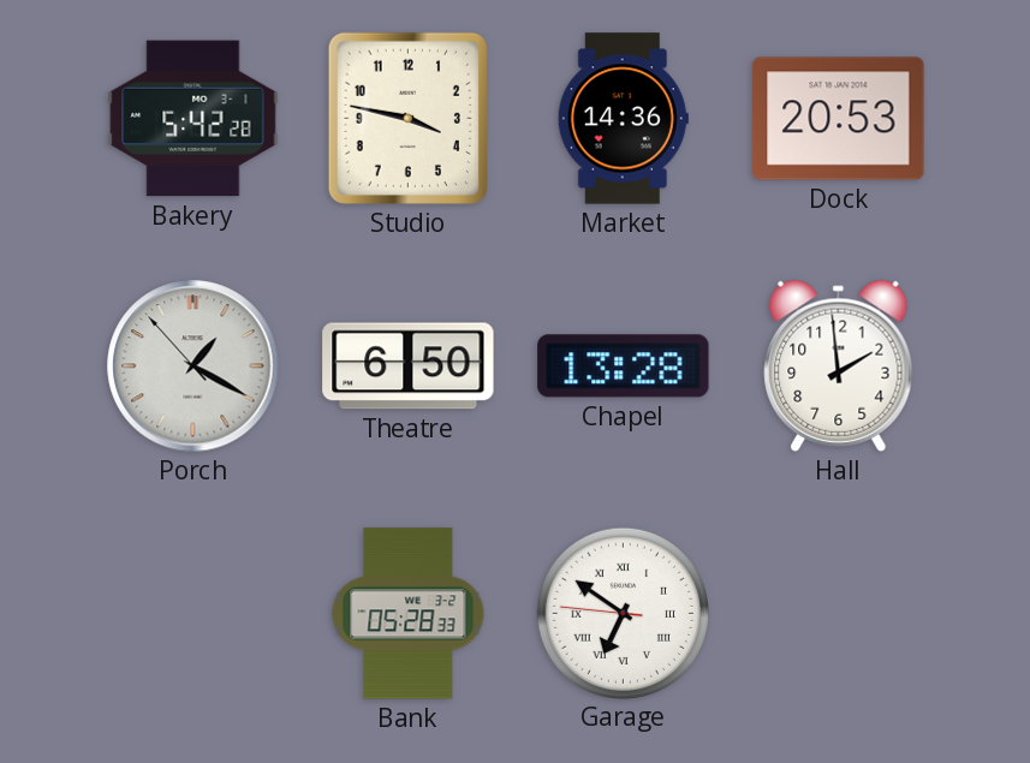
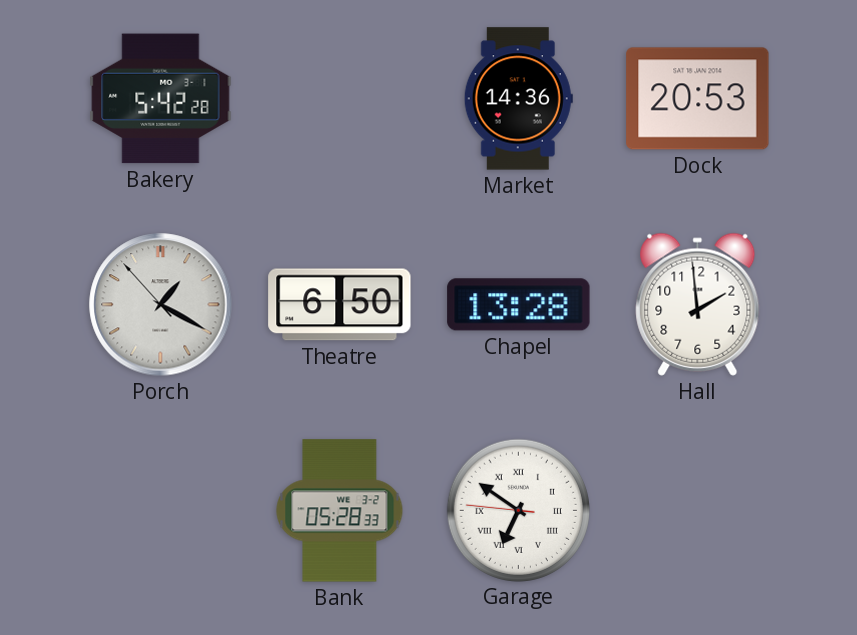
Studio: 3:47 -> none (407, 118)
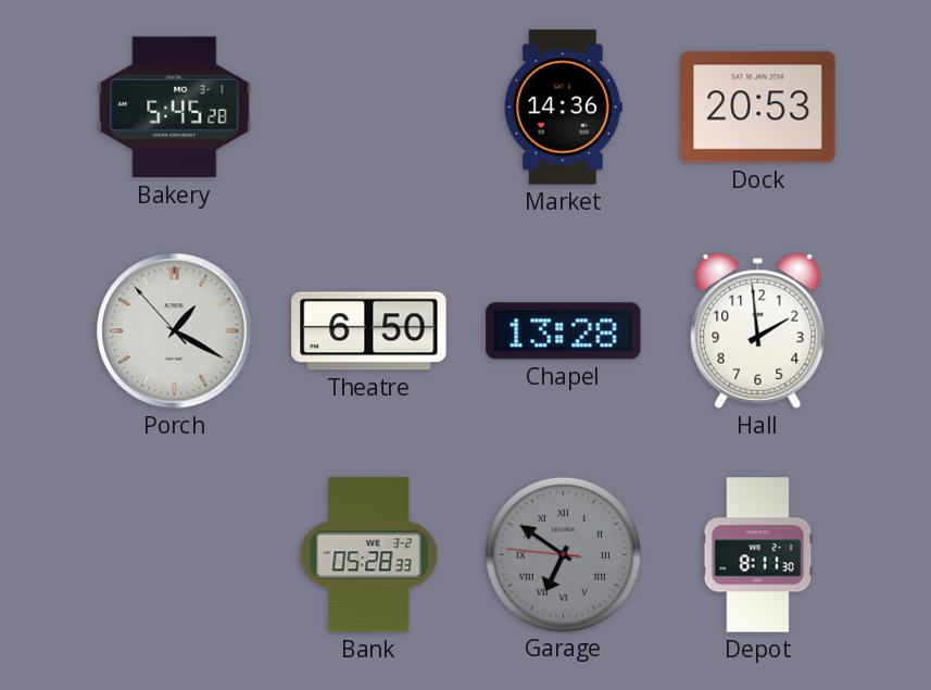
Bakery: 5:42 -> 5:45 (175, 108)
Garage dial: white -> grey (563, 554)
Depot: none -> 8:11 (758, 555)
